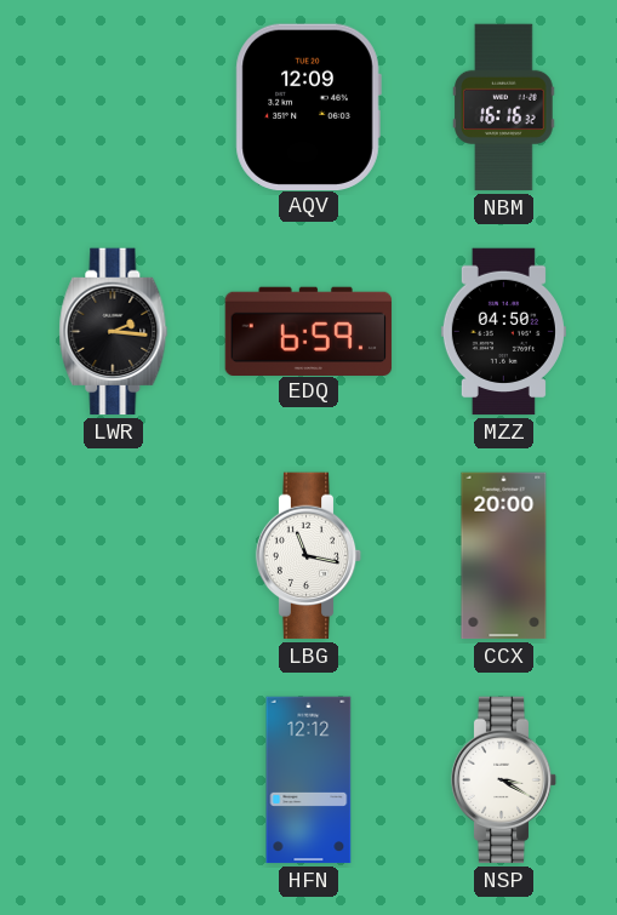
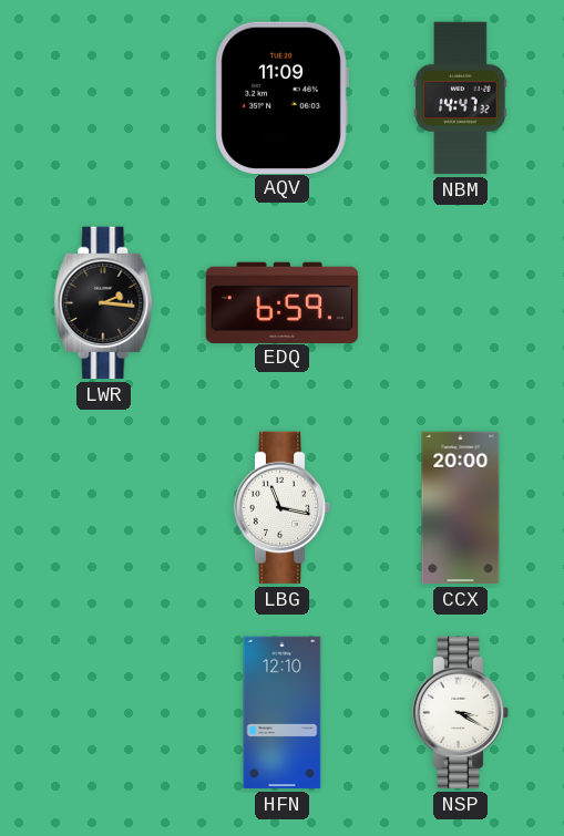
AQV: 12:09 -> 11:09 (281, 97)
NBM: 16:16 -> 14:47 (461, 99)
MZZ: 04:50 -> none (503, 332)
HFN: 12:12 -> 12:10 (283, 713)
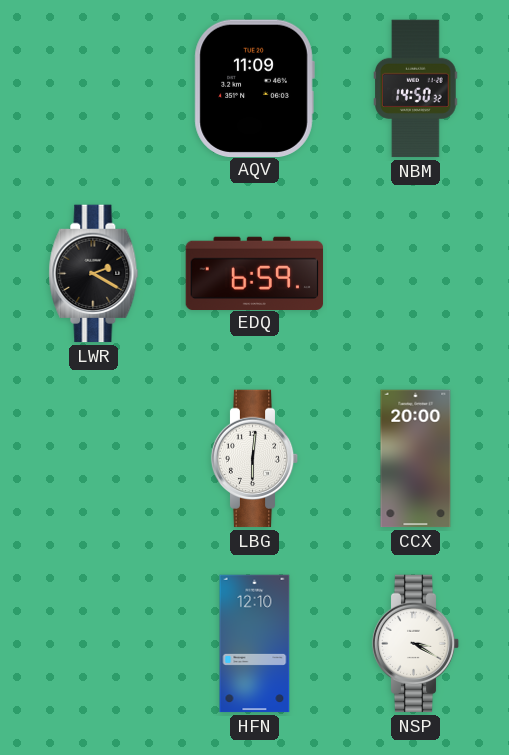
NBM: 14:47 -> 14:50 (416, 89)
LWR: 2:16 -> 2:20 (94, 274)
LBG: 11:17 -> 6:01 (255, 459)
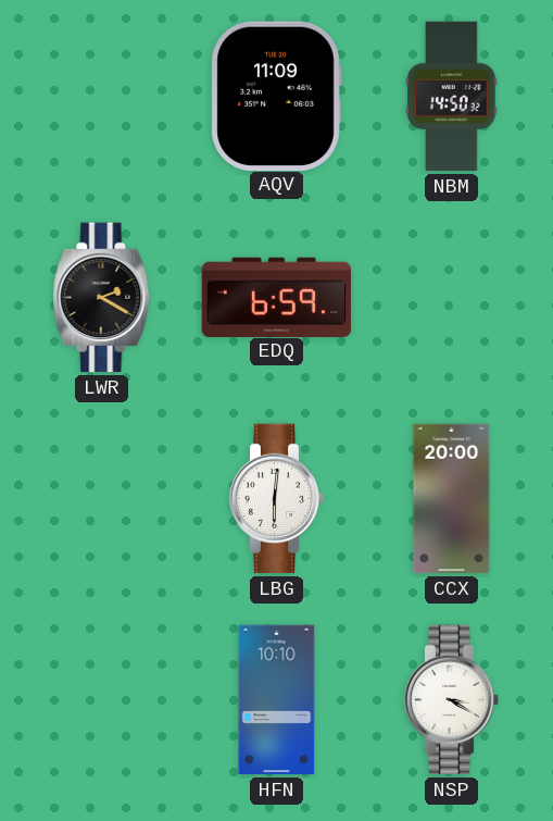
HFN: 12:10 -> 10:10 (277, 700)
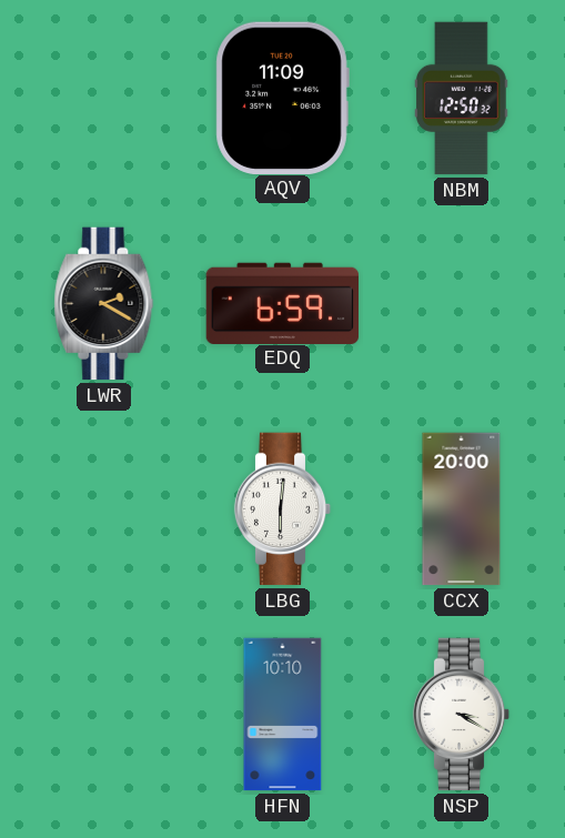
NBM: 14:50 -> 12:50 (462, 99)
